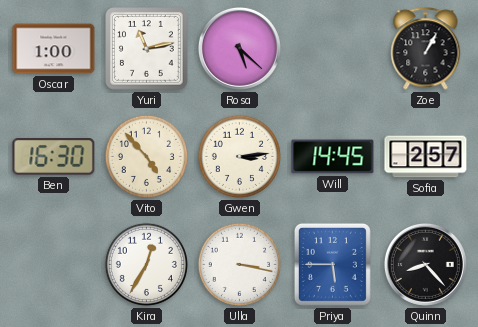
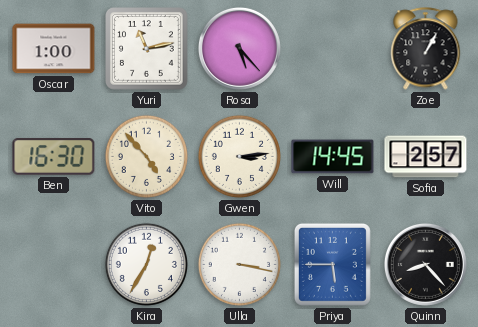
Rosa: 5:22 -> 5:23 (239, 48)
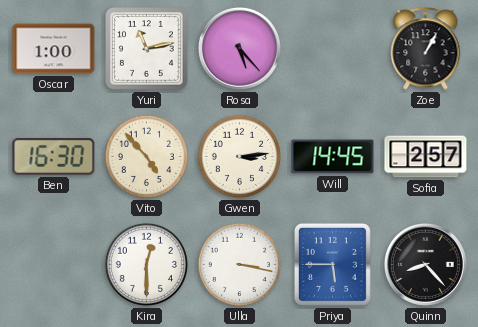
Kira: 12:35 -> 12:30 (146, 264)
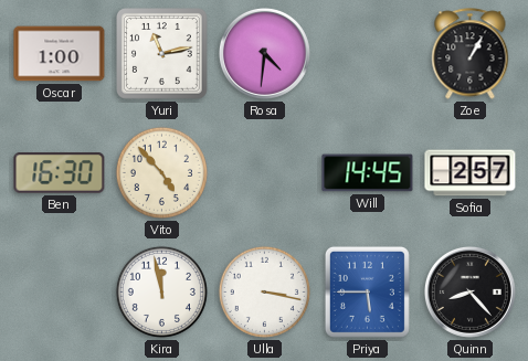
Rosa: 5:23 -> 4:31 (264, 53)
Gwen: 3:14 -> none (239, 156)
Kira: 12:30 -> 11:58 (161, 291)
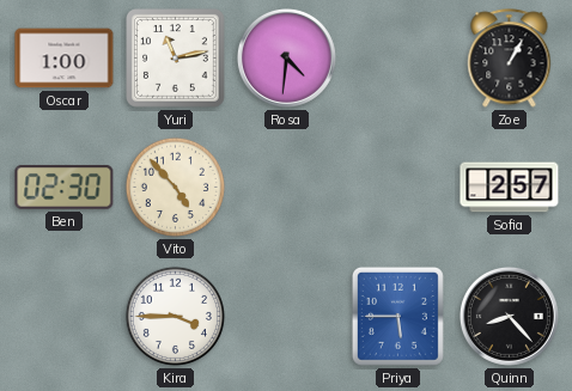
Ben: 16:30 -> 02:30 (65, 188)
Will: 14:45 -> none (368, 173)
Kira: 11:58 -> 3:45 (175, 316)
Ulla: 3:17 -> none (264, 291)
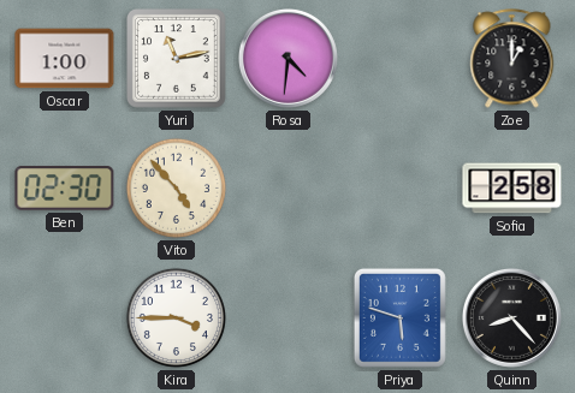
Zoe: 1:05 -> 1:00 (512, 59)
Sofia: 2:57 -> 2:58 (512, 189)
Priya: 5:45 -> 5:48 (399, 317)
